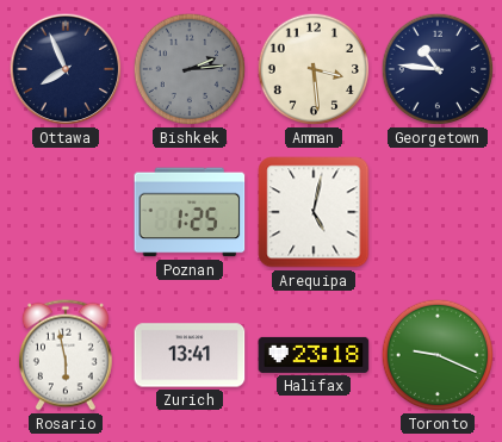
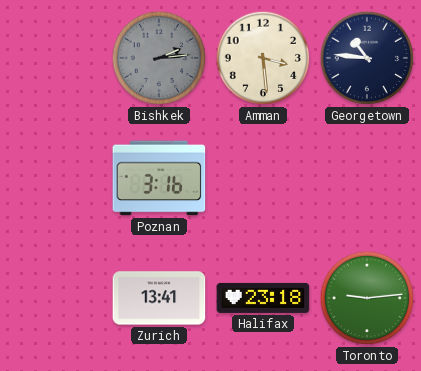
Ottawa: 7:56 -> none (66, 69)
Poznan: 1:25 -> 3:16 (159, 178)
Arequipa: 5:02 -> none (314, 212)
Rosario: 5:58 -> none (66, 355)
Toronto: 9:19 -> 9:14 (367, 298)
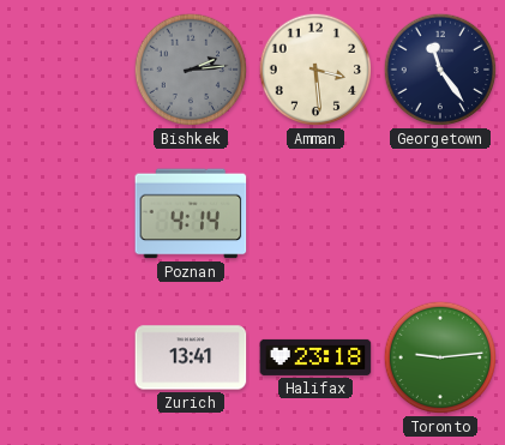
Georgetown: 10:46 -> 11:24 (440, 70)
Poznan: 3:16 -> 4:14 (191, 214)
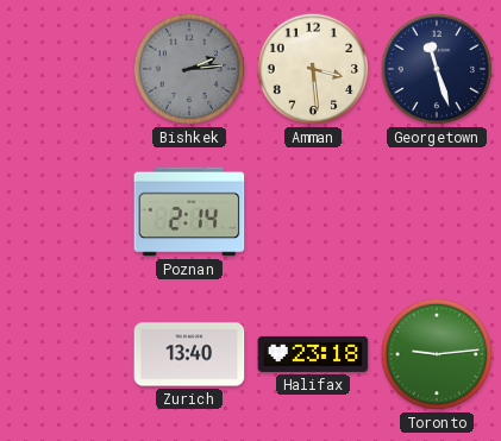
Georgetown: 11:24 -> 11:27 (437, 69)
Poznan: 4:14 -> 2:14 (189, 212)
Zurich: 13:41 -> 13:40 (189, 354)
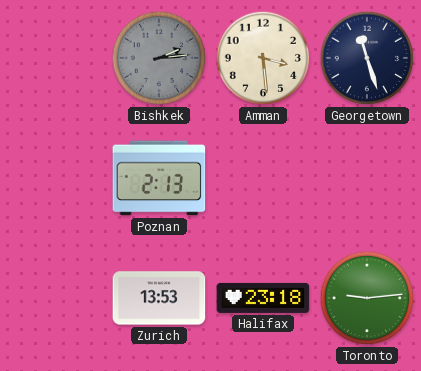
Poznan: 2:14 -> 2:13 (159, 178)
Zurich: 13:40 -> 13:53 (159, 298)
